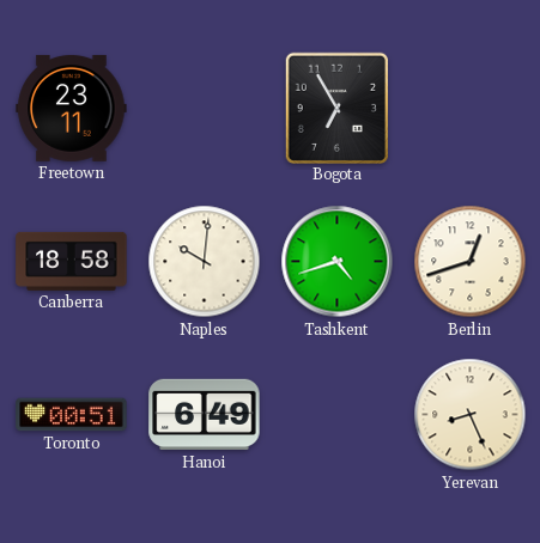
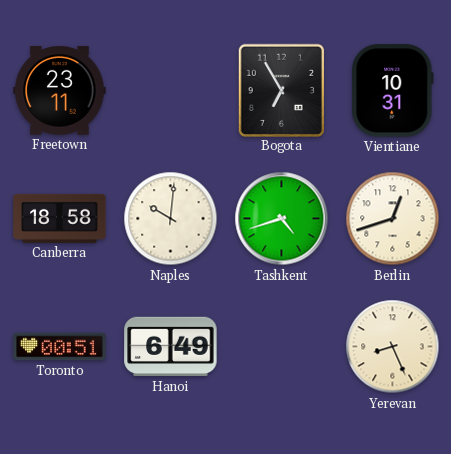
Vientiane: none -> 10:31 (393, 91)
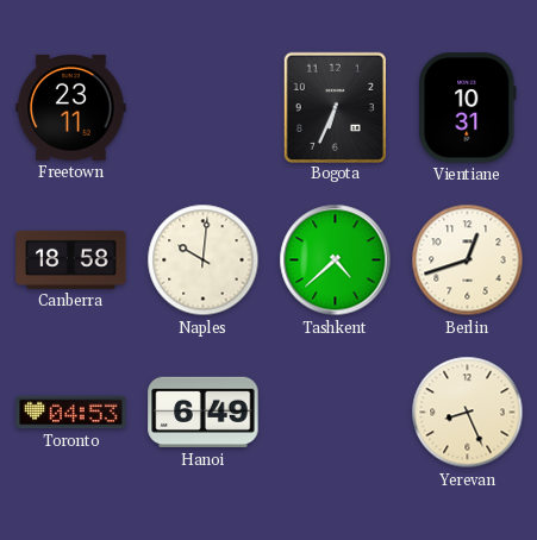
Bogota: 6:55 -> 6:34 (335, 107)
Tashkent: 4:42 -> 4:38 (336, 260)
Toronto: 00:51 -> 04:53 (71, 413)
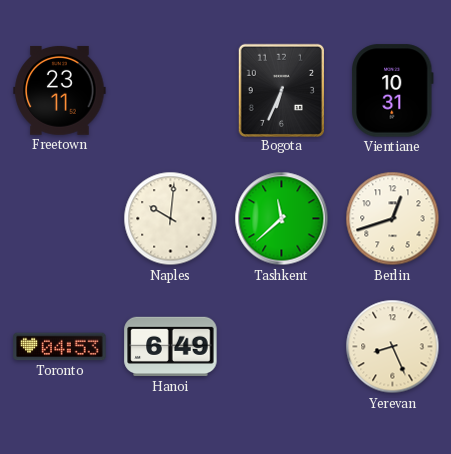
Canberra: 18:58 -> none (71, 259)
Tashkent: 4:38 -> 11:38 (282, 219)
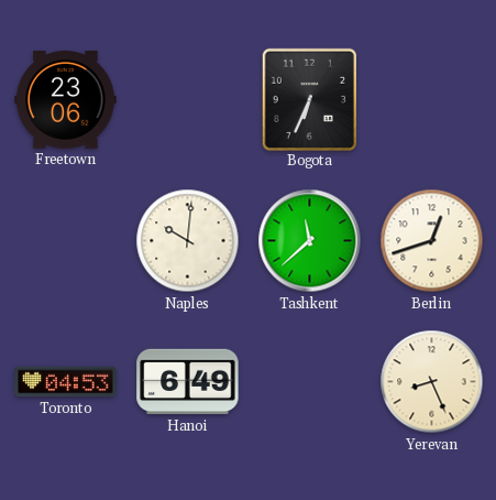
Freetown: 23:11 -> 23:06 (66, 99)
Vientiane: 10:31 -> none (393, 91)
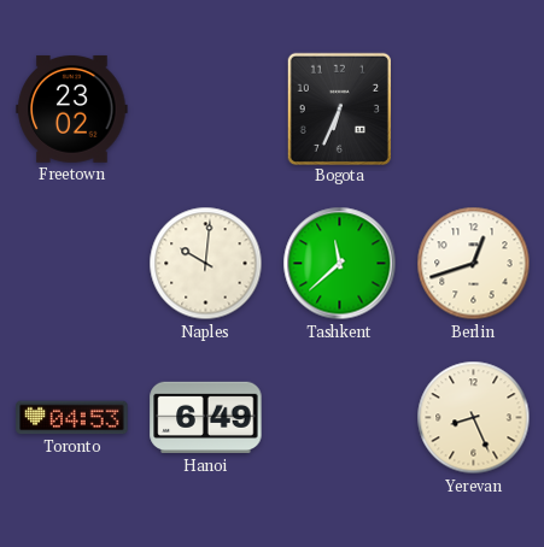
Freetown: 23:06 -> 23:02 (72, 108)
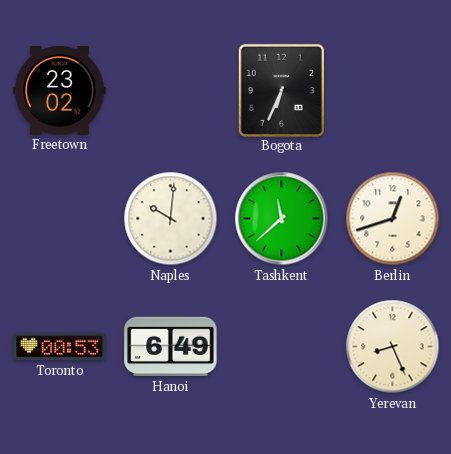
Toronto: 04:53 -> 00:53 (60, 347)
